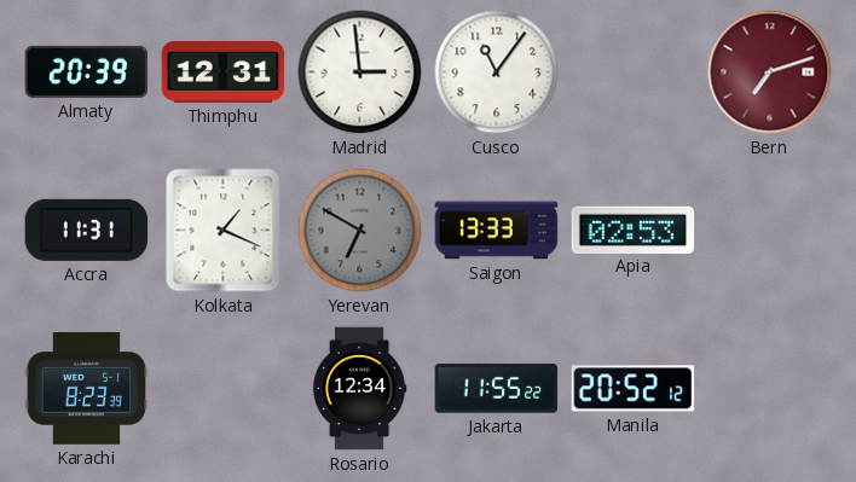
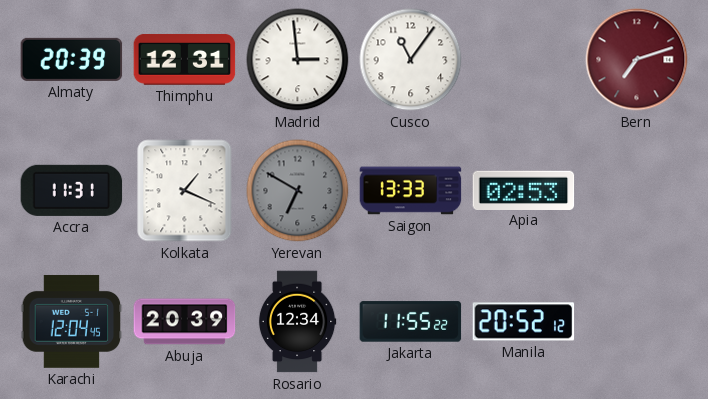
Karachi: 8:23 -> 12:04 (72, 321)
Abuja: none -> 20:39 (185, 322)
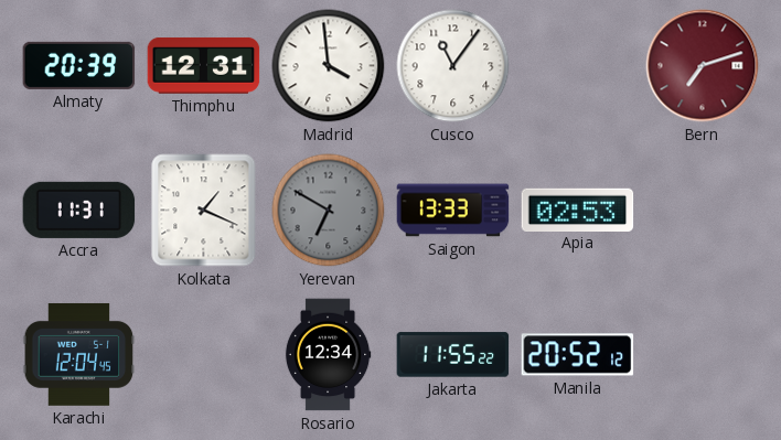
Madrid: 2:59 -> 3:59 (329, 66)
Abuja: 20:39 -> none (185, 322)
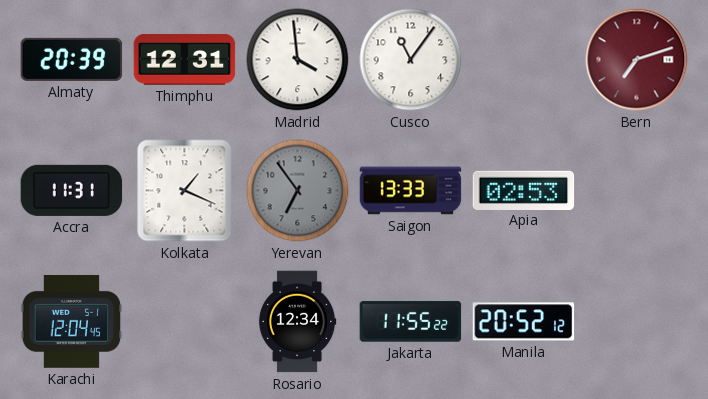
Yerevan: 6:50 -> 6:54 (298, 191)
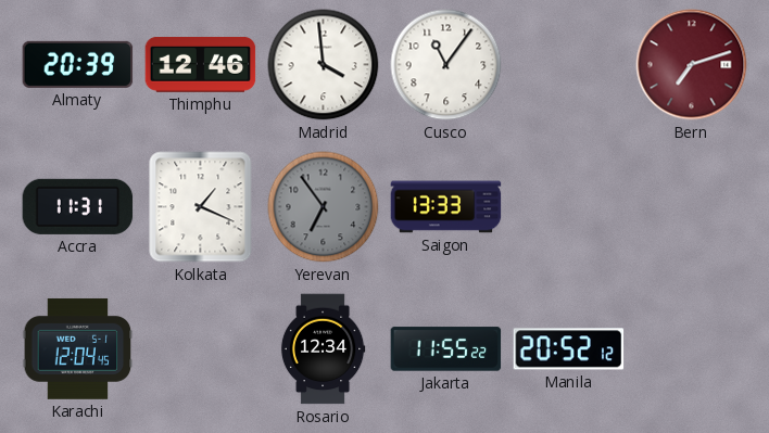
Thimphu: 12:31 -> 12:46 (201, 64)
Apia: 02:53 -> none (524, 190)
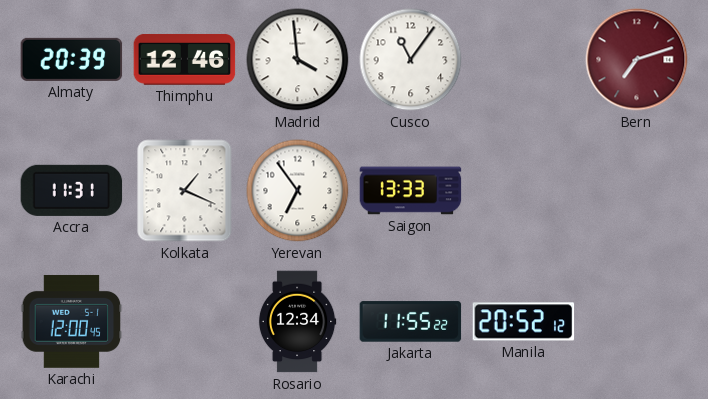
Yerevan dial: grey -> white (298, 191)
Karachi: 12:04 -> 12:00 (72, 321)
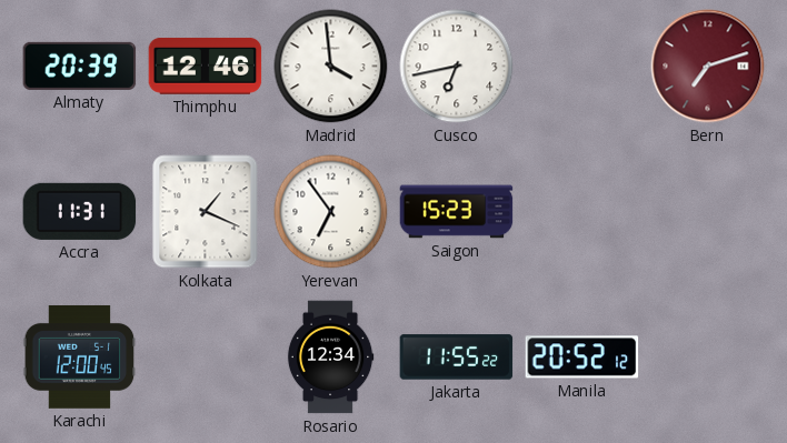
Cusco: 11:06 -> 6:43 (457, 67)
Saigon: 13:33 -> 15:23 (457, 212)
